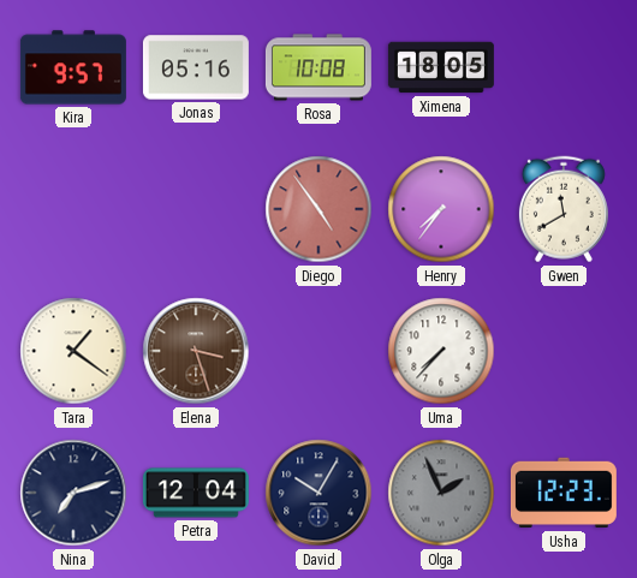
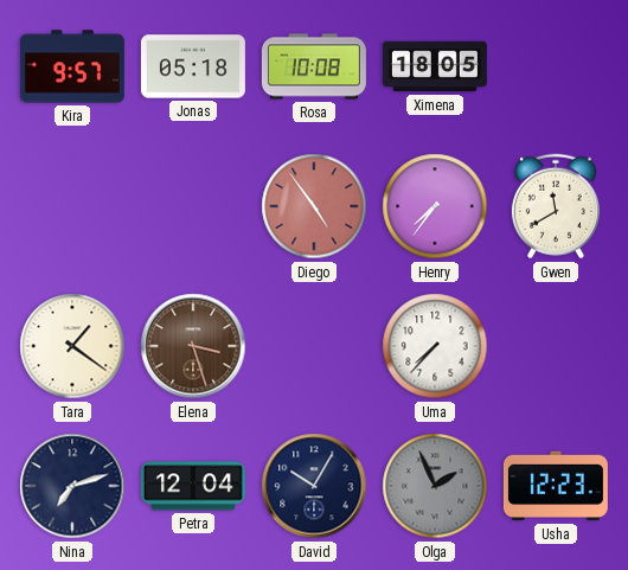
Jonas: 05:16 -> 05:18 (193, 66)
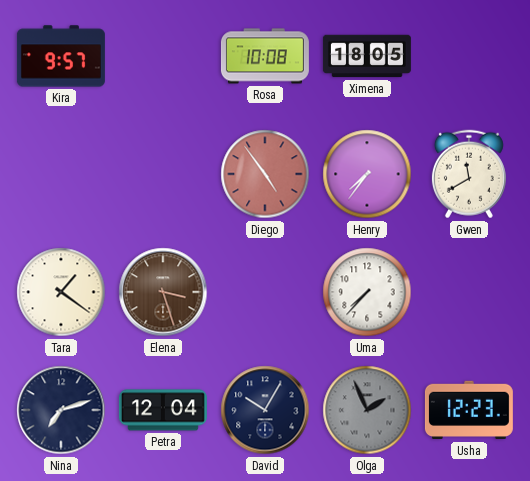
Jonas: 05:18 -> none (193, 66)
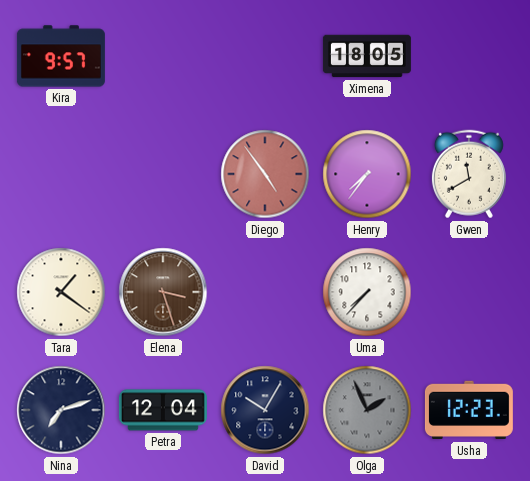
Rosa: 10:08 -> none (265, 56)
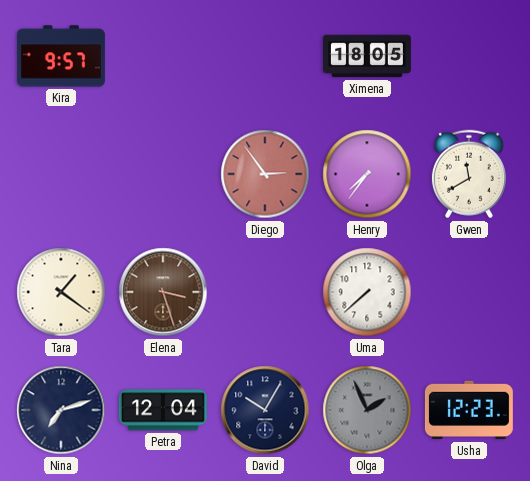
Diego: 4:54 -> 2:54 (265, 174)
Uma: 7:37 -> 7:38 (367, 292)
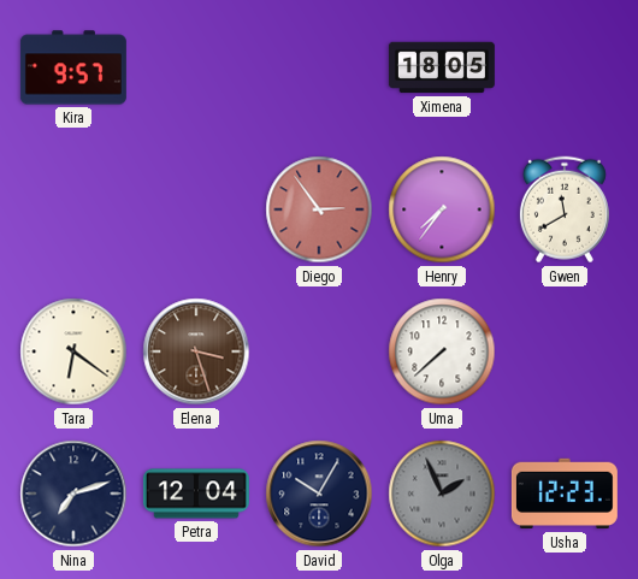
Tara: 1:21 -> 6:21 (73, 351)
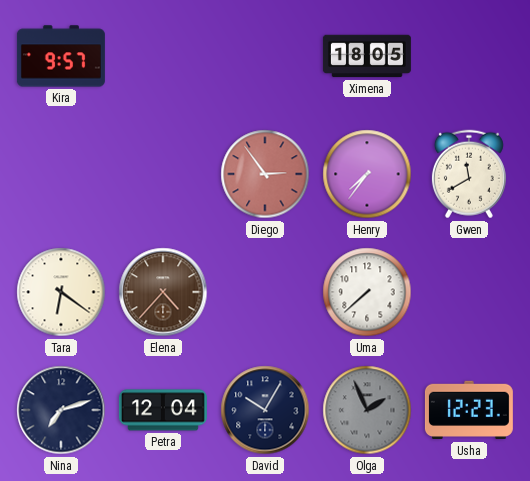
Elena: 3:27 -> 4:37 (163, 292)
